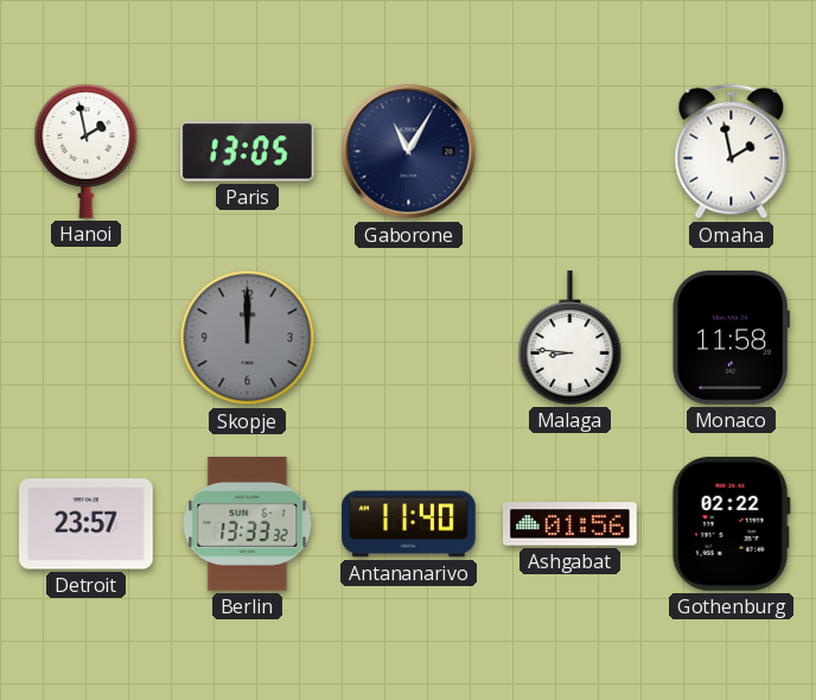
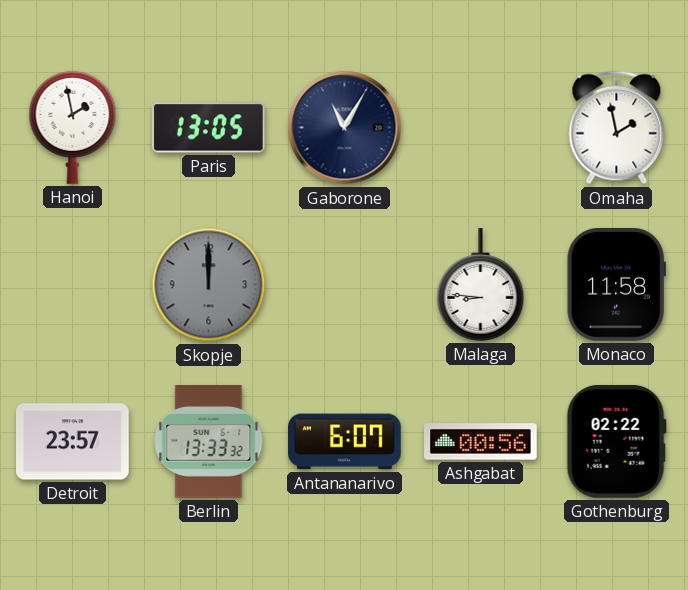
Antananarivo: 11:40 -> 6:07 (345, 442)
Ashgabat: 01:56 -> 00:56 (481, 442)
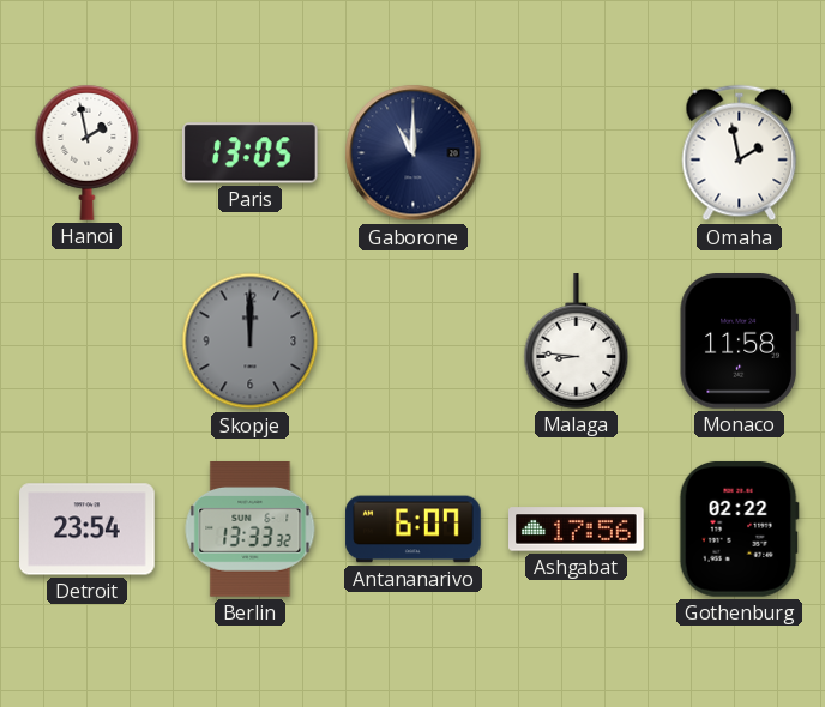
Gaborone: 11:05 -> 11:00 (414, 153)
Detroit: 23:57 -> 23:54 (88, 530)
Ashgabat: 00:56 -> 17:56 (577, 530)
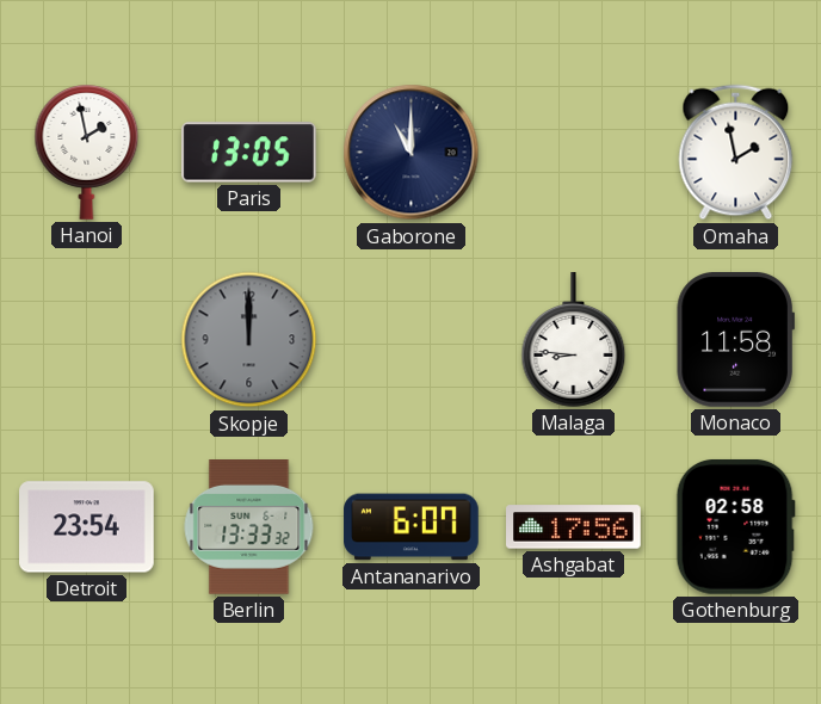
Gothenburg: 02:22 -> 02:58 (735, 526)
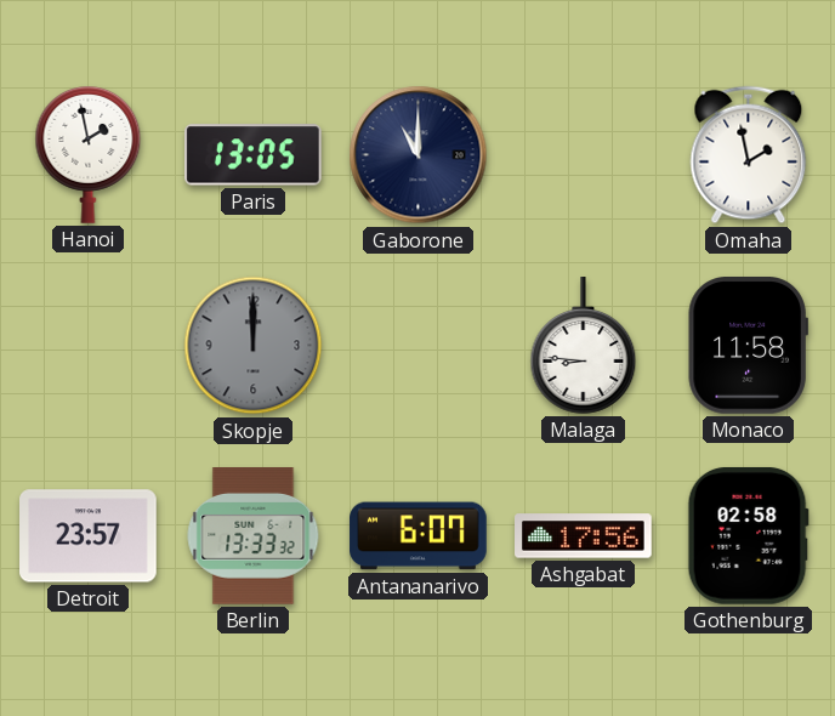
Detroit: 23:54 -> 23:57 (89, 536)
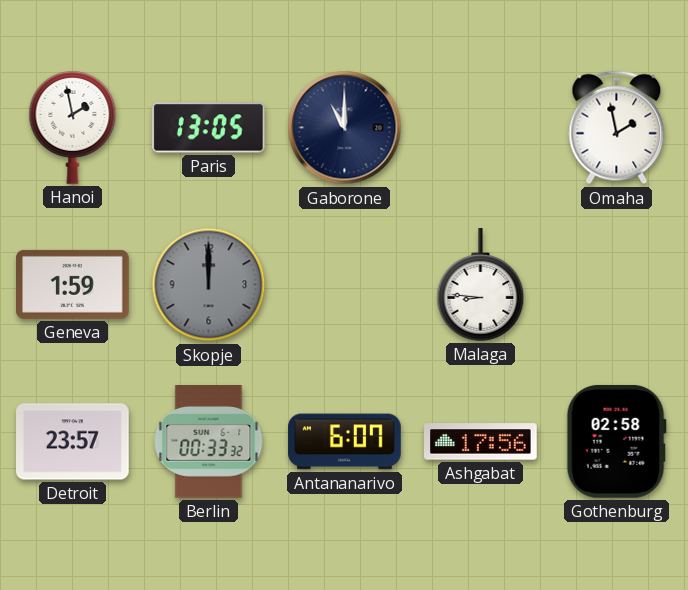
Geneva: none -> 1:59 (73, 284)
Monaco: 11:58 -> none (748, 346)
Berlin: 13:33 -> 00:33 (209, 442)
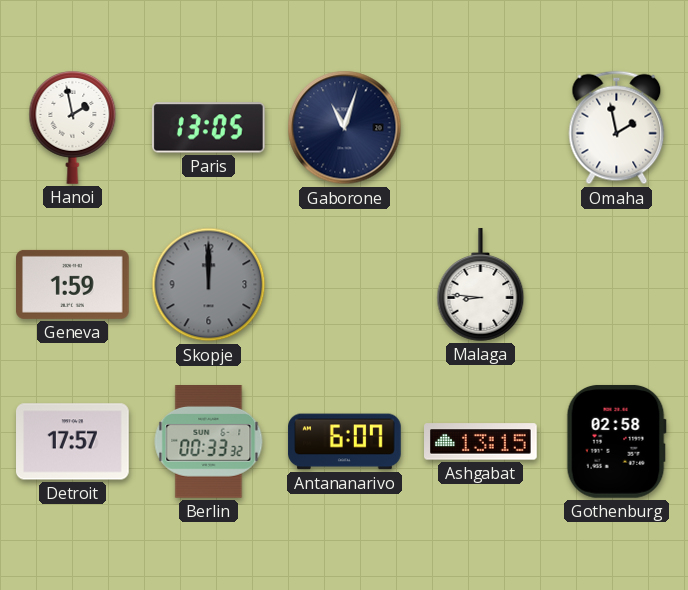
Gaborone: 11:00 -> 11:03 (345, 128)
Detroit: 23:57 -> 17:57 (73, 442)
Ashgabat: 17:56 -> 13:15 (481, 442)
